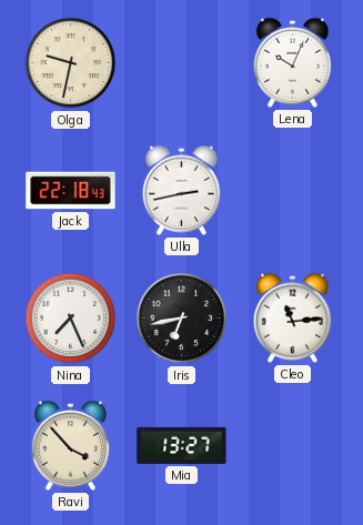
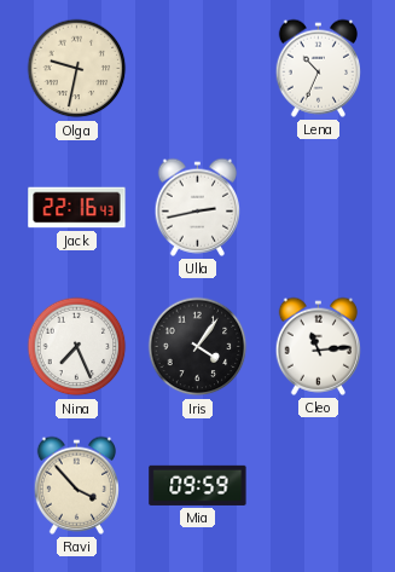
Lena: 10:04 -> 10:34 (318, 68)
Jack: 22:18 -> 22:16 (77, 208)
Iris: 6:43 -> 4:06 (198, 347)
Mia: 13:27 -> 09:59 (198, 485)
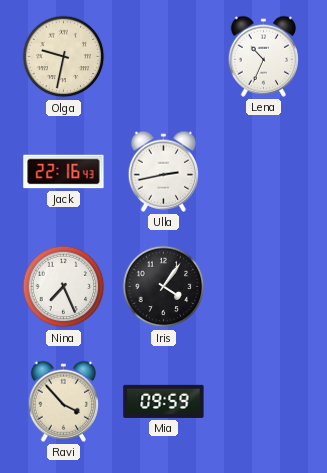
Cleo: 11:14 -> none (318, 346)
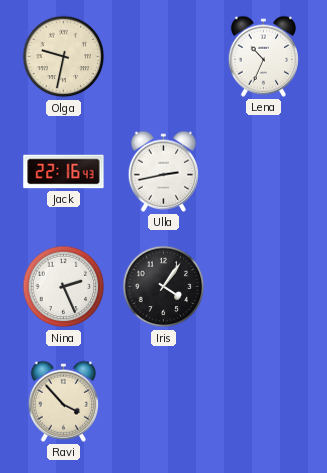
Nina: 7:26 -> 2:26 (64, 287)
Mia: 09:59 -> none (164, 401)
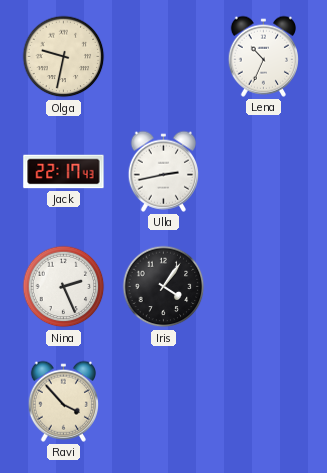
Jack: 22:16 -> 22:17 (64, 172)
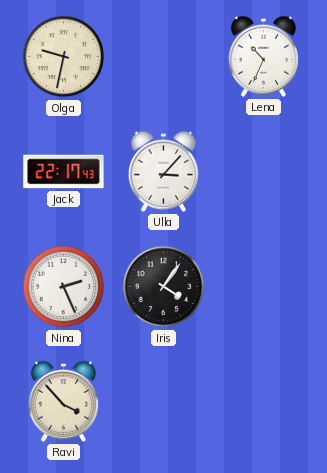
Ulla: 2:43 -> 3:07 (163, 171)
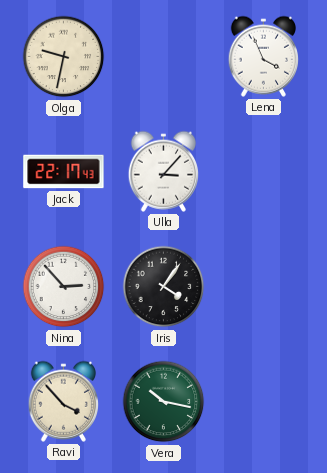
Lena: 10:34 -> 3:56 (263, 56)
Nina: 2:26 -> 2:53 (64, 287)
Vera: none -> 10:17 (164, 402)
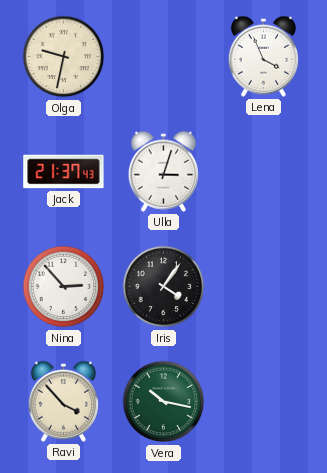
Jack: 22:17 -> 21:37 (64, 172)
Ulla: 3:07 -> 3:03 (163, 171)
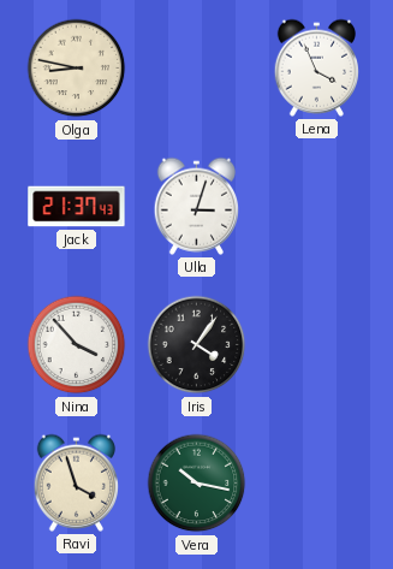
Olga: 9:32 -> 8:47 (77, 69)
Nina: 2:53 -> 3:53 (77, 345)
Ravi: 3:53 -> 3:57 (76, 482)
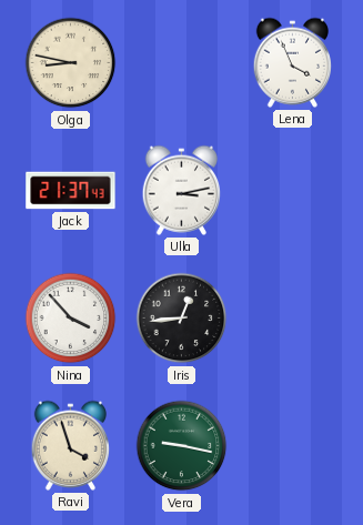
Ulla: 3:03 -> 3:13 (181, 190)
Iris: 4:06 -> 12:44 (182, 319)
Vera: 10:17 -> 9:17 (182, 446)
